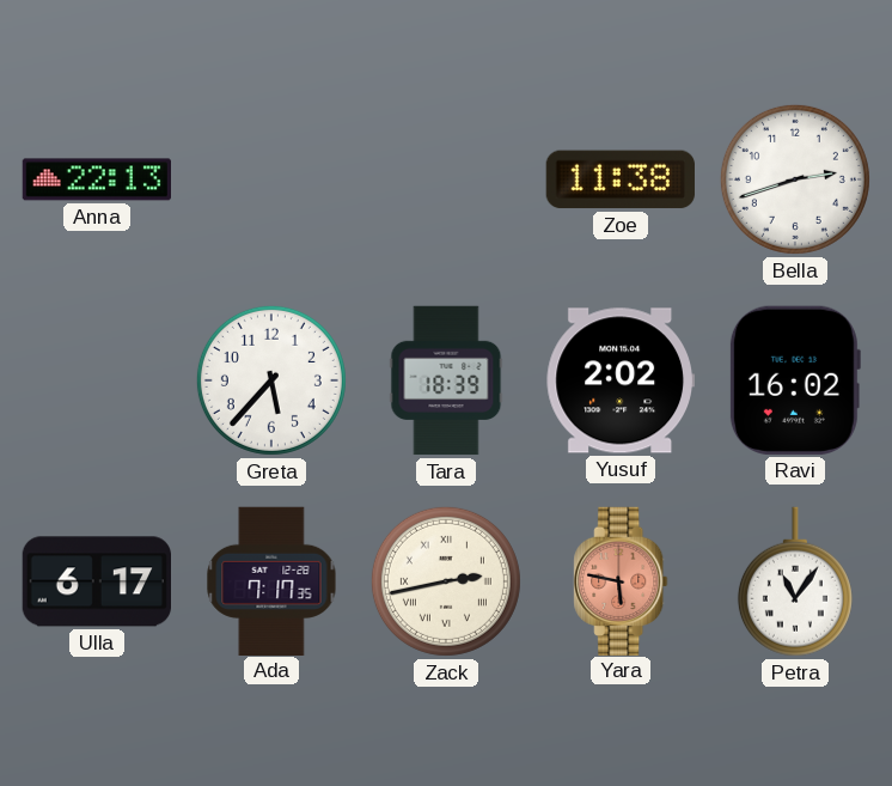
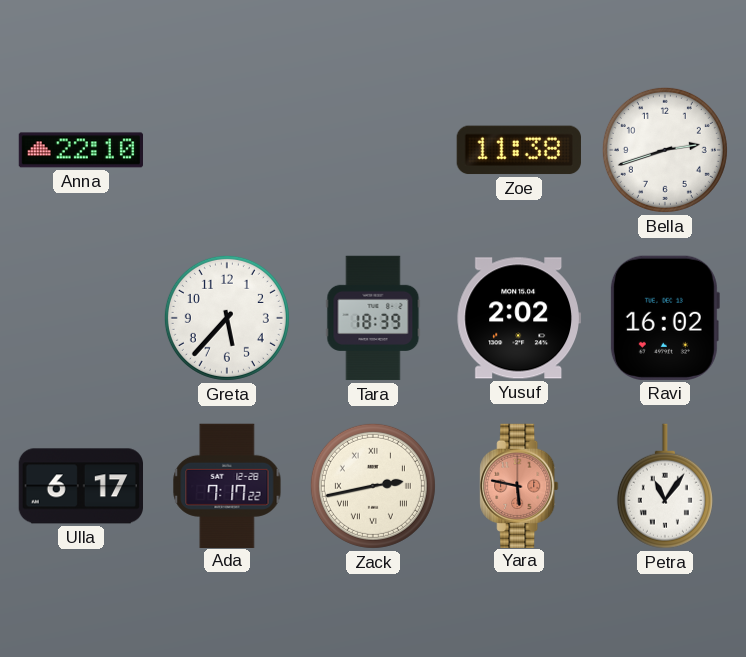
Anna: 22:13 -> 22:10 (80, 150)
Ada: 7:17:35 -> 7:17:22 (227, 485)
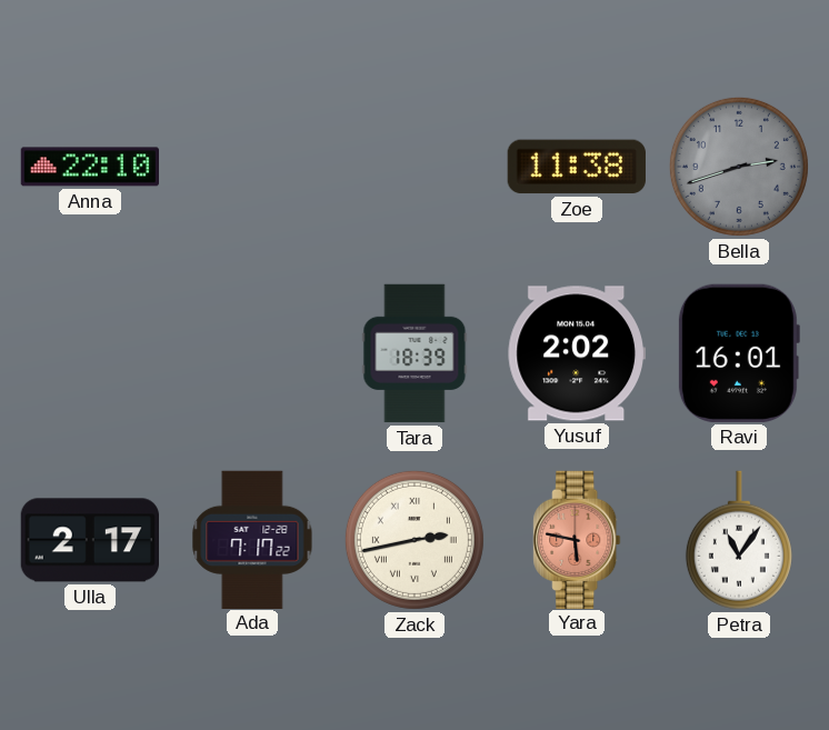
Bella dial: white -> grey (739, 167)
Greta: 5:37 -> none (227, 318)
Ravi: 16:02 -> 16:01 (738, 353)
Ulla: 6:17 -> 2:17 (89, 540)
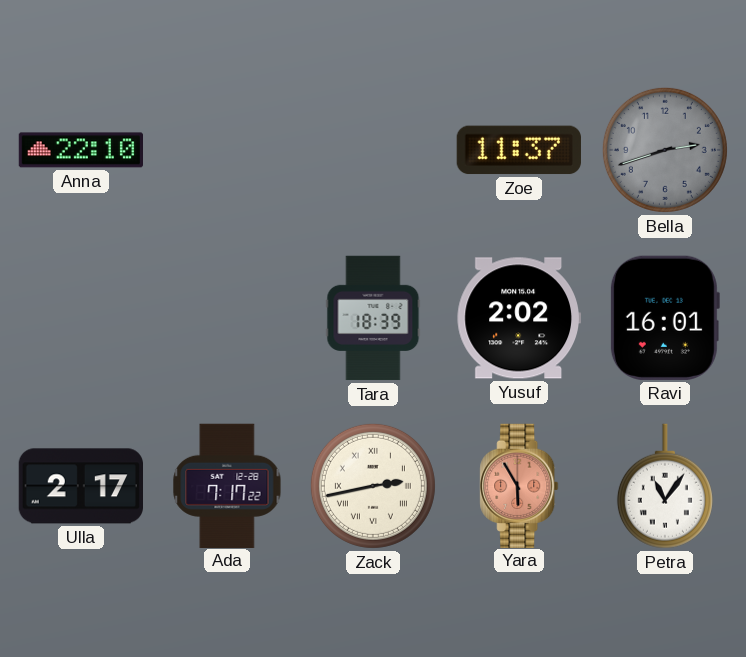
Zoe: 11:38 -> 11:37 (519, 150)
Yara: 5:47 -> 5:55 (519, 485)
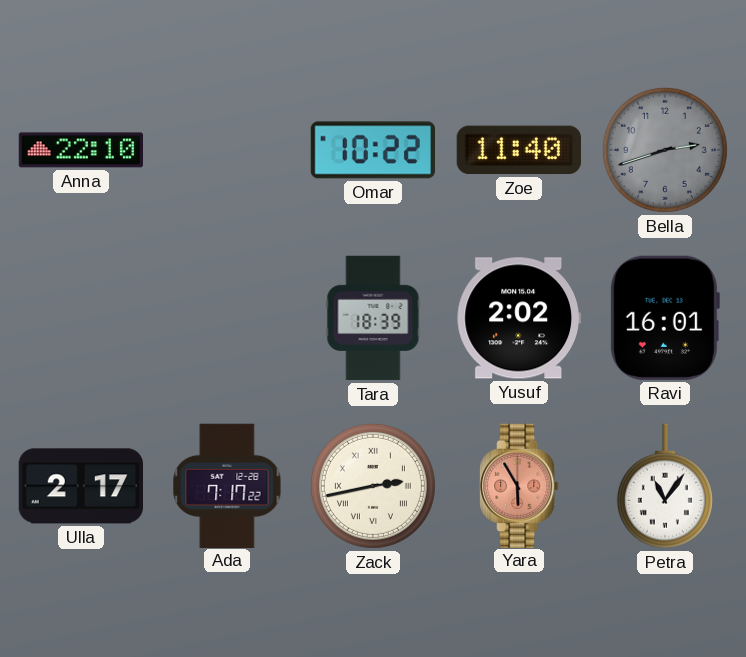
Omar: none -> 10:22 (372, 150)
Zoe: 11:37 -> 11:40 (519, 150)
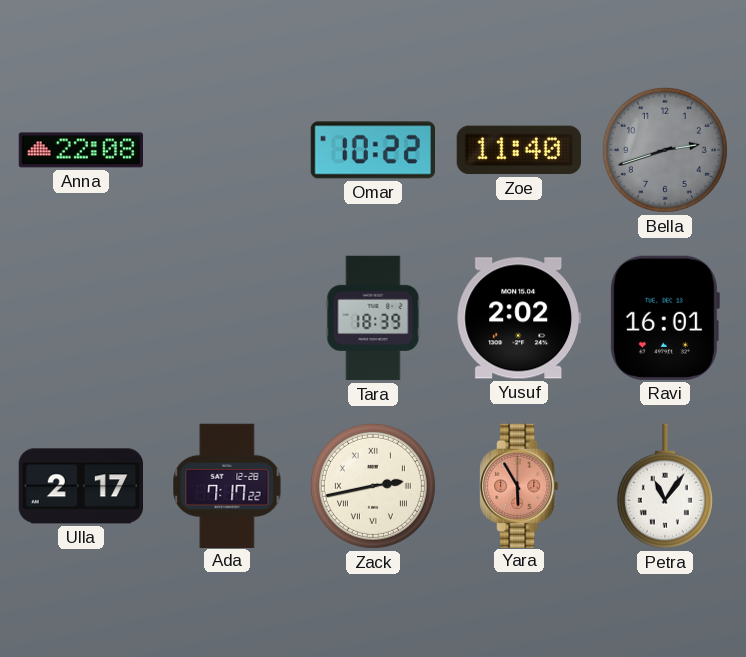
Anna: 22:10 -> 22:08 (80, 150)
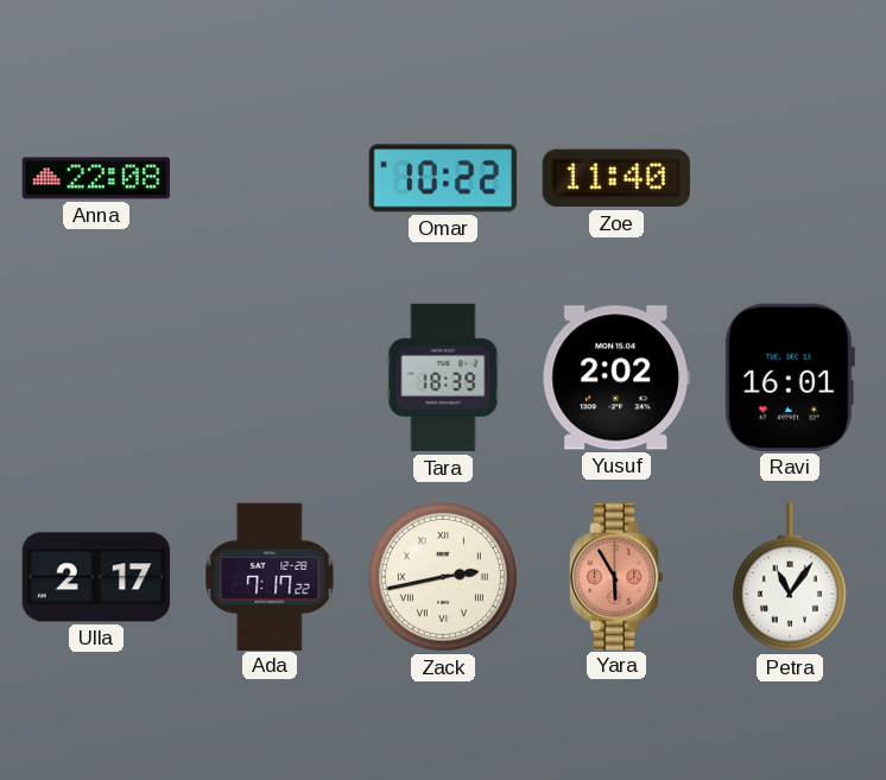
Bella: 2:42 -> none (665, 150)
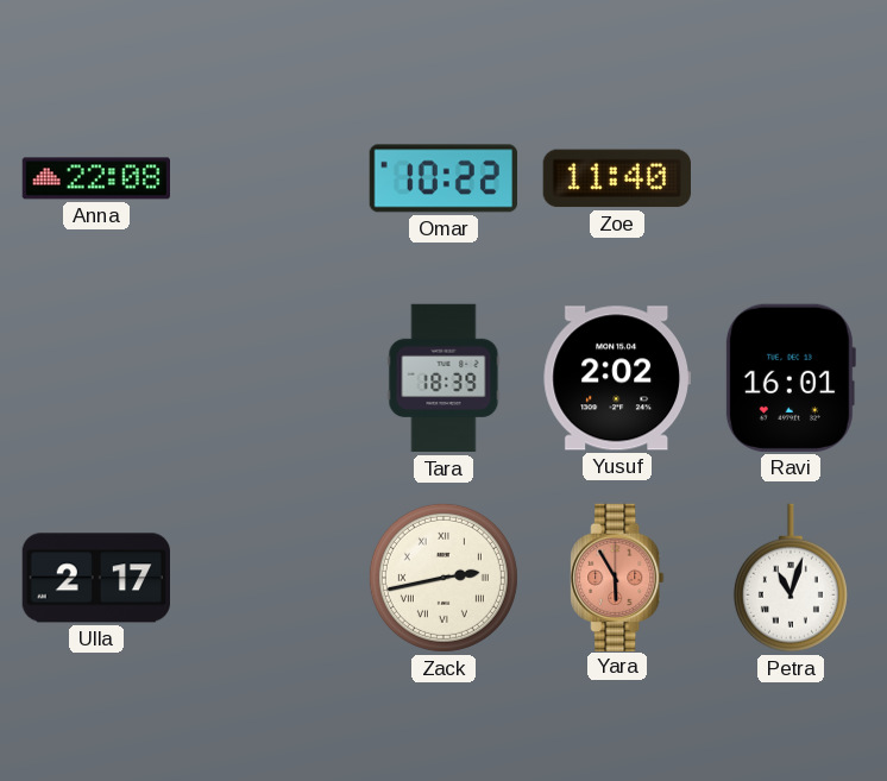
Ada: 7:17 -> none (270, 576)
Petra: 11:06 -> 11:03 (791, 578)
